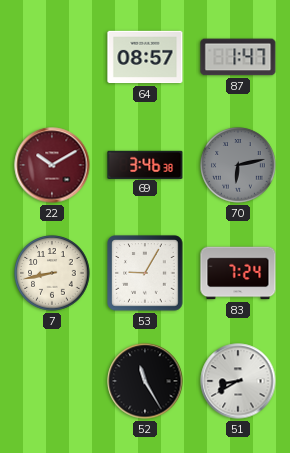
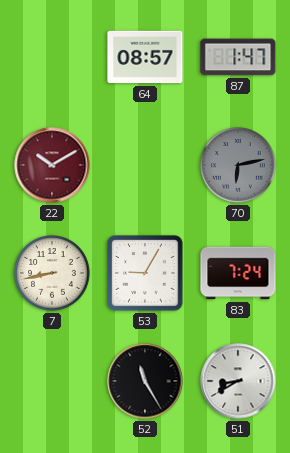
69: 3:46 -> none (145, 164)
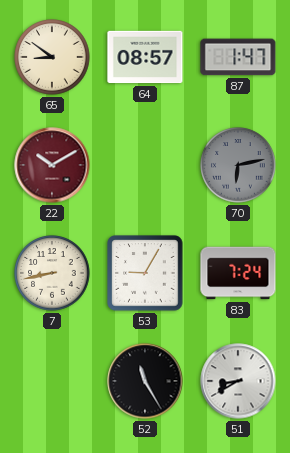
65: none -> 8:51 (52, 57)
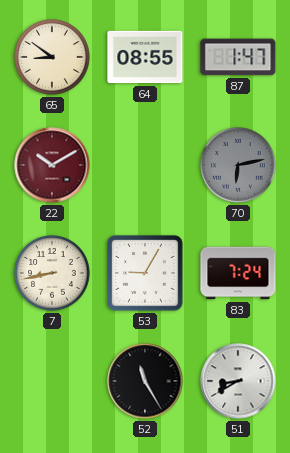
64: 08:57 -> 08:55 (145, 57)
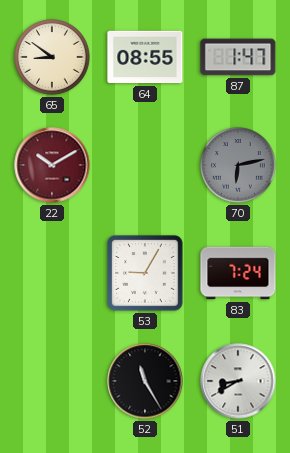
7: 8:43 -> none (52, 273)
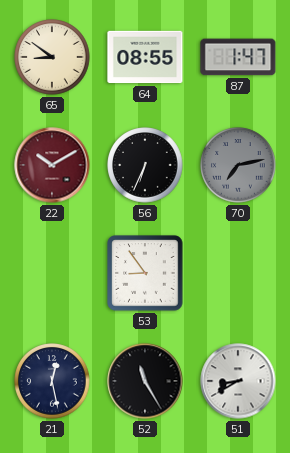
56: none -> 6:34 (145, 165)
70: 6:13 -> 7:13 (238, 165)
53: 9:05 -> 8:54 (145, 273)
83: 7:24 -> none (238, 273)
21: none -> 12:28 (52, 381)
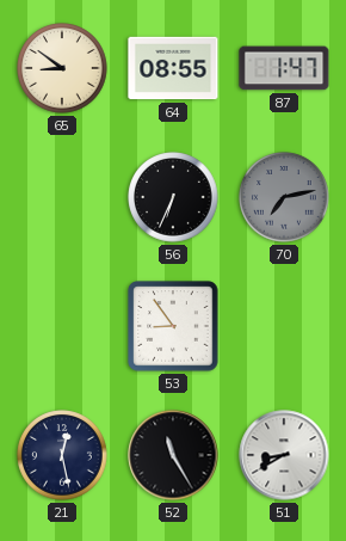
22: 10:10 -> none (52, 165)
